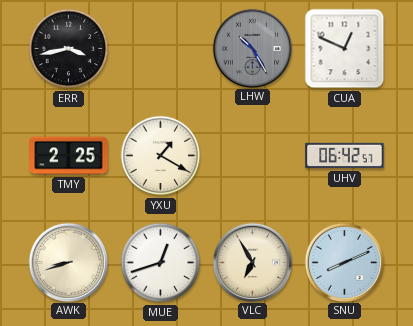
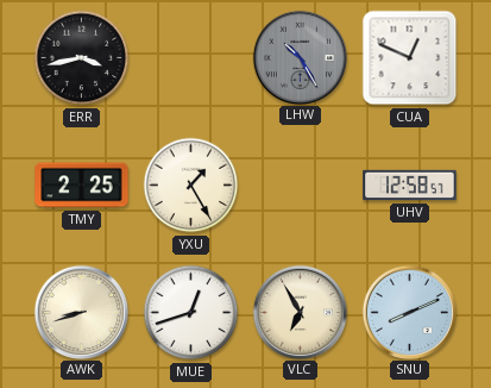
YXU: 1:20 -> 1:25 (191, 186)
UHV: 06:42 -> 12:58 (410, 186)
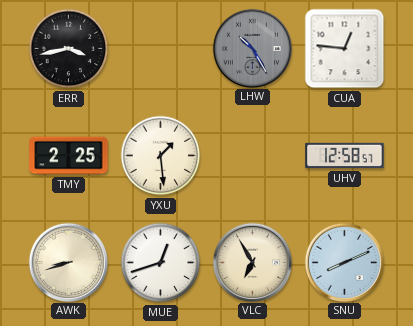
CUA: 12:49 -> 12:46 (345, 49)
YXU: 1:25 -> 1:29 (161, 156)
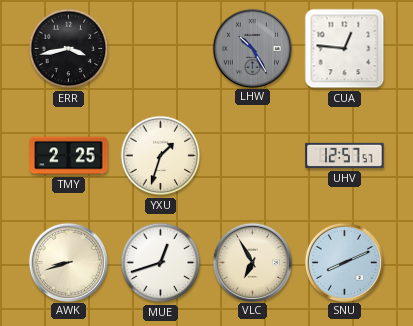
YXU: 1:29 -> 1:33 (161, 156)
UHV: 12:58 -> 12:57 (345, 156)
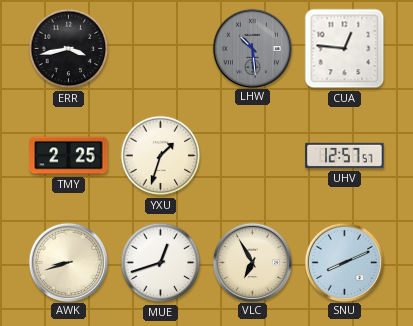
LHW: 10:25 -> 10:29 (252, 48)
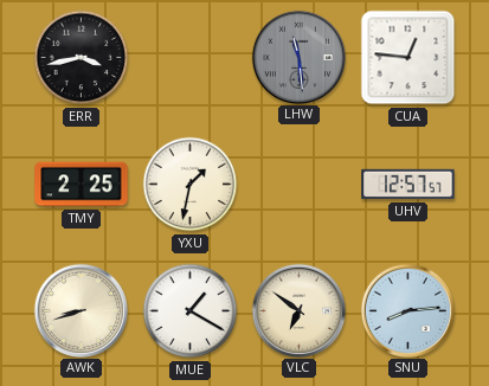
LHW: 10:29 -> 11:29 (298, 57)
YXU: 1:33 -> 1:32 (191, 185)
MUE: 12:42 -> 1:20 (191, 311)
VLC: 6:55 -> 6:51 (298, 310)
SNU: 8:11 -> 8:14 (407, 310)
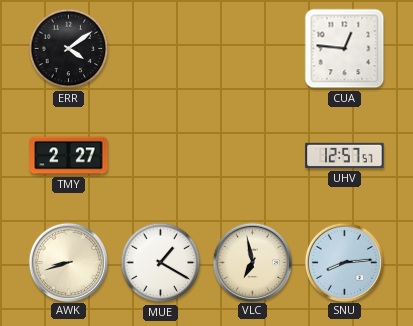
ERR: 3:43 -> 4:09 (69, 49)
LHW: 11:29 -> none (298, 57)
TMY: 2:25 -> 2:27 (69, 156)
YXU: 1:32 -> none (191, 185)
VLC: 6:51 -> 6:58 (252, 262)
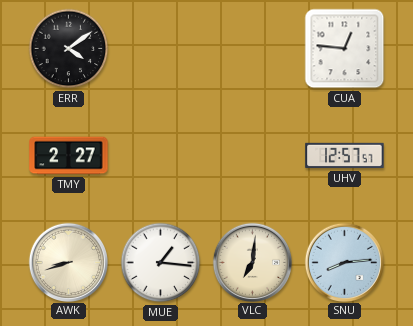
MUE: 1:20 -> 1:16 (161, 263)
VLC: 6:58 -> 7:01 (252, 262)
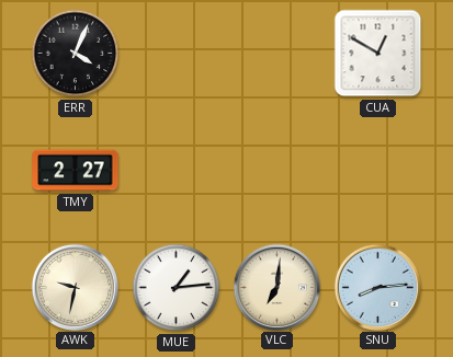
ERR: 4:09 -> 4:04 (76, 54)
CUA: 12:46 -> 12:50 (378, 54)
UHV: 12:57 -> none (345, 156)
AWK: 8:42 -> 9:32 (75, 287)
MUE: 1:16 -> 1:14 (177, 288)
